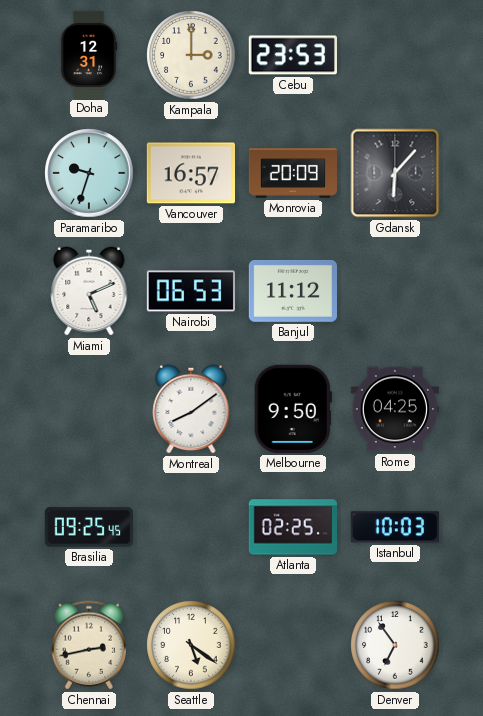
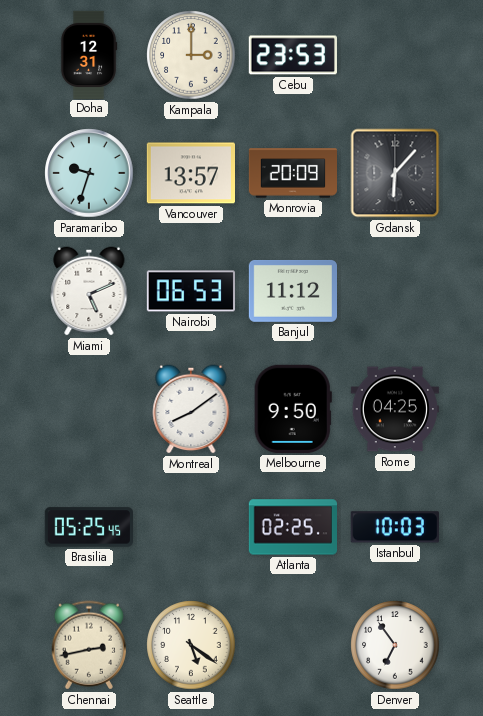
Vancouver: 16:57 -> 13:57 (190, 173)
Brasilia: 09:25 -> 05:25 (88, 527)
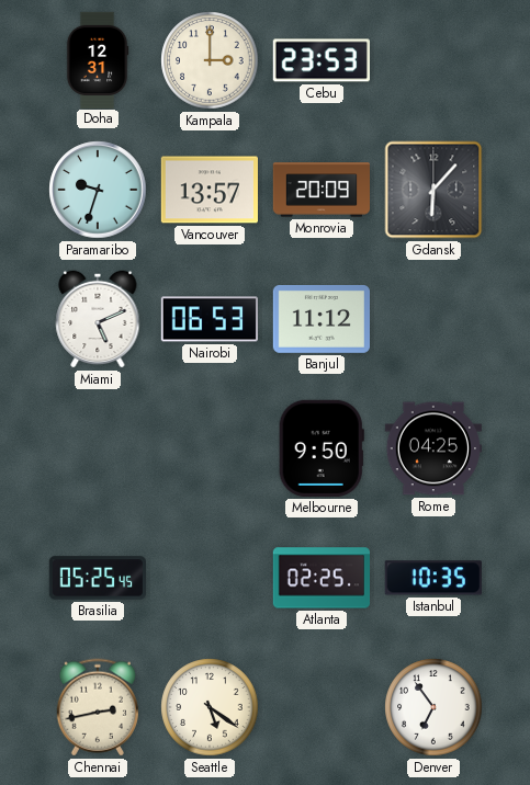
Montreal: 8:09 -> none (191, 409)
Istanbul: 10:03 -> 10:35 (433, 578)
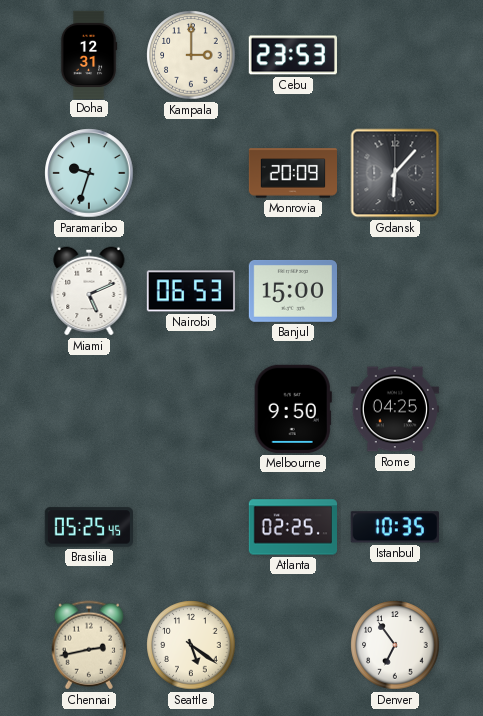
Vancouver: 13:57 -> none (208, 190)
Banjul: 11:12 -> 15:00 (292, 291)
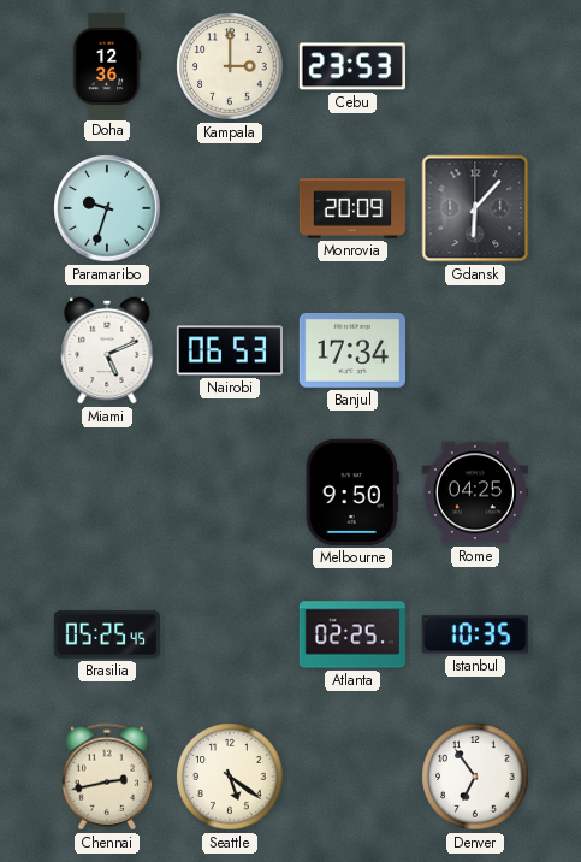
Doha: 12:31 -> 12:36 (107, 65)
Banjul: 15:00 -> 17:34 (351, 350)
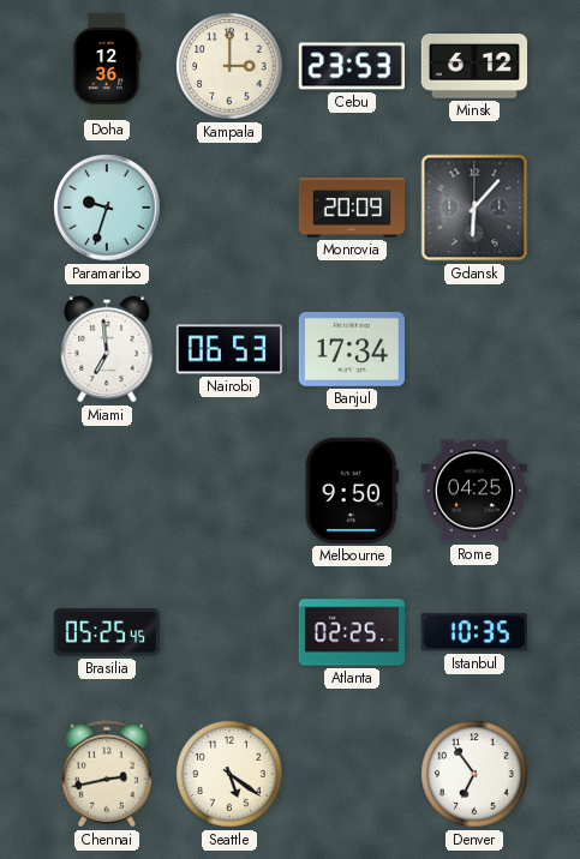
Minsk: none -> 6:12 (473, 67)
Miami: 5:11 -> 6:59 (107, 349)
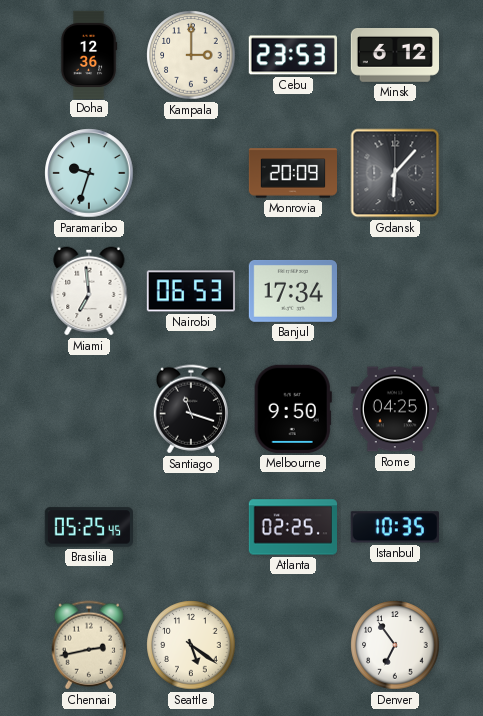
Santiago: none -> 11:18 (190, 409)
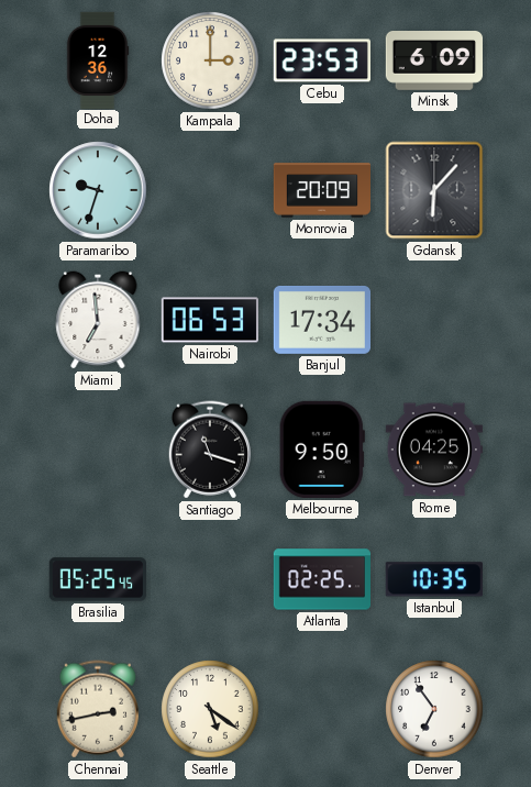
Minsk: 6:12 -> 6:09 (433, 62)
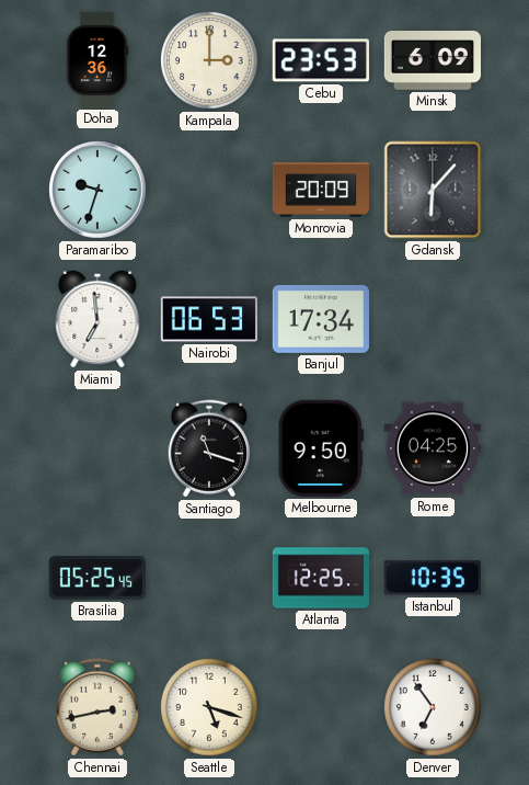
Atlanta: 02:25 -> 12:25 (320, 578)
Seattle: 5:21 -> 5:18 (209, 707)
